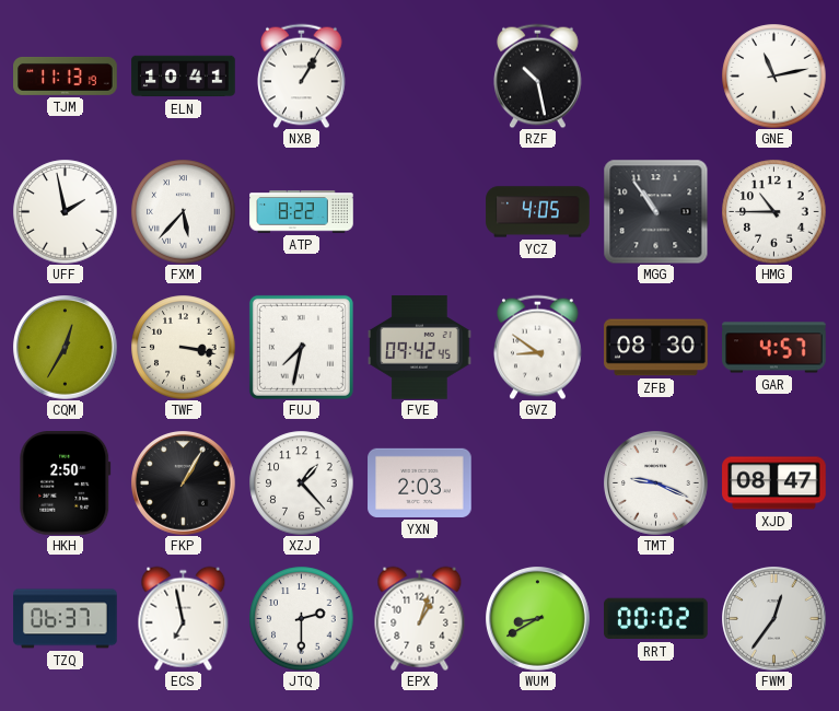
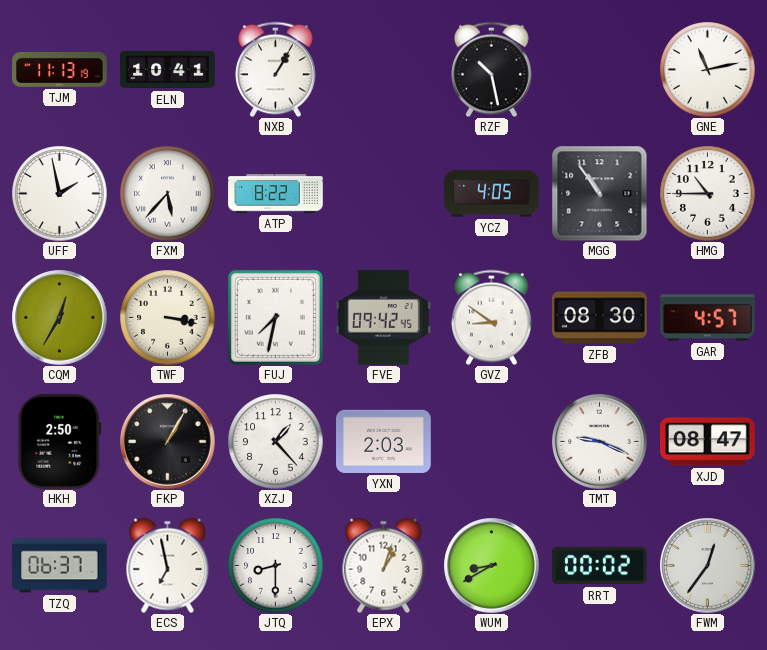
JTQ: 2:30 -> 8:30 (275, 565)
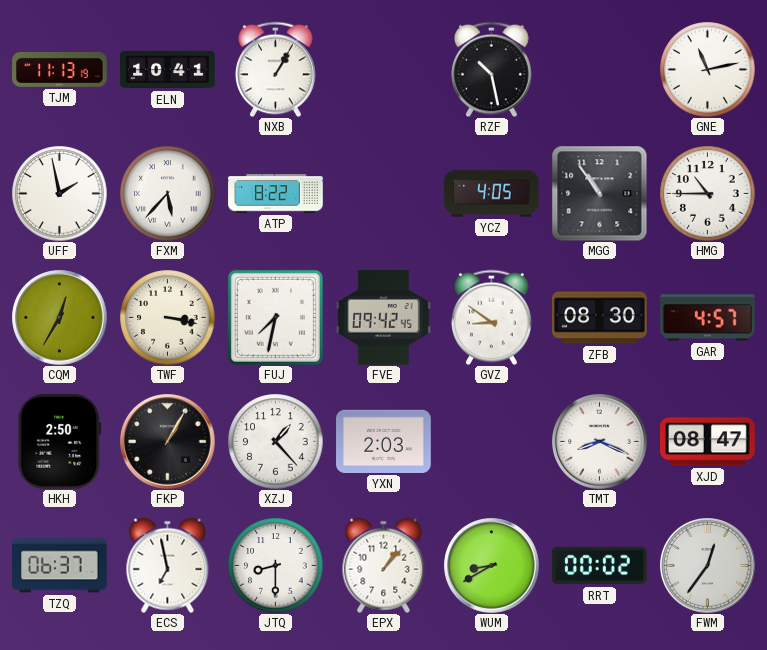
TMT: 9:19 -> 8:19 (600, 442)
EPX: 1:03 -> 1:07 (384, 565)
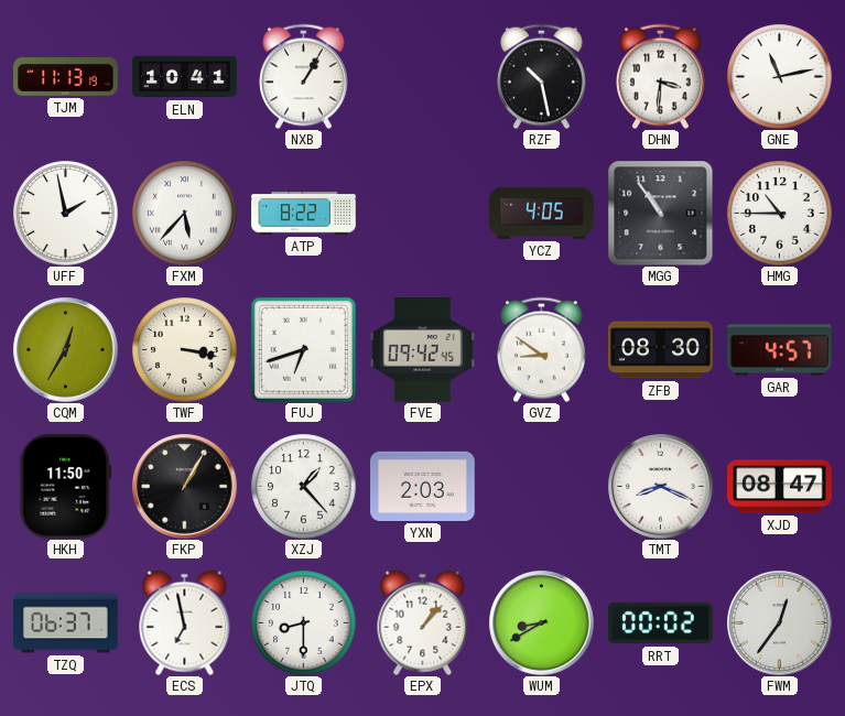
DHN: none -> 3:31 (661, 76)
FUJ: 7:32 -> 6:42 (303, 349)
HKH: 2:50 -> 11:50 (66, 487)
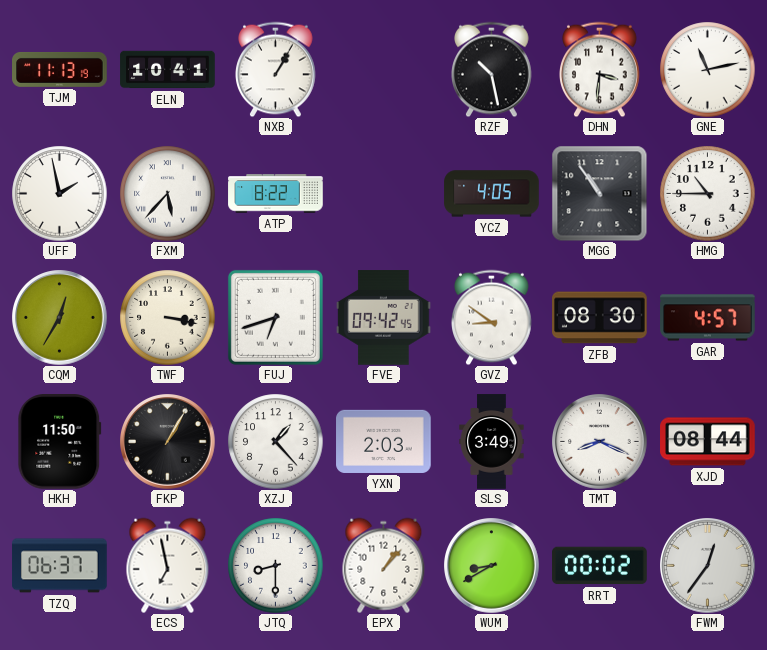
SLS: none -> 3:49 (492, 442)
XJD: 08:47 -> 08:44 (708, 442)
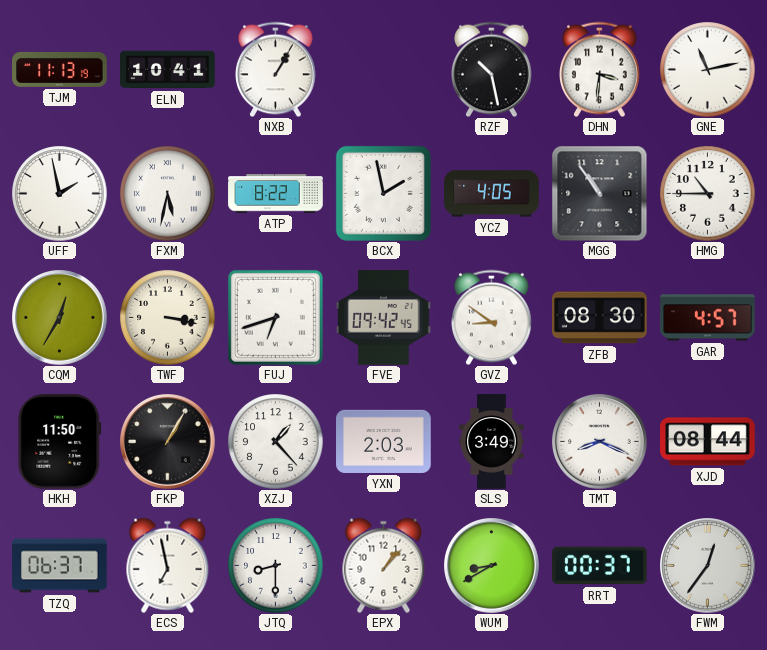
FXM: 5:37 -> 5:32 (167, 193)
BCX: none -> 1:58 (383, 193)
RRT: 00:02 -> 00:37 (600, 566)
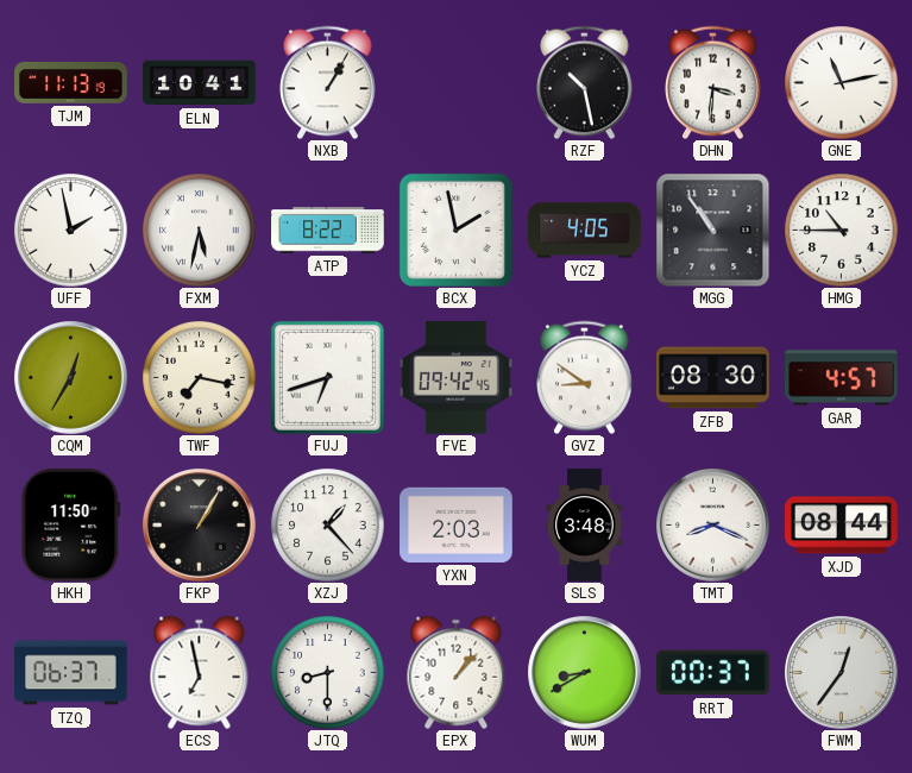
TWF: 3:17 -> 7:17 (199, 377)
SLS: 3:49 -> 3:48 (585, 526)
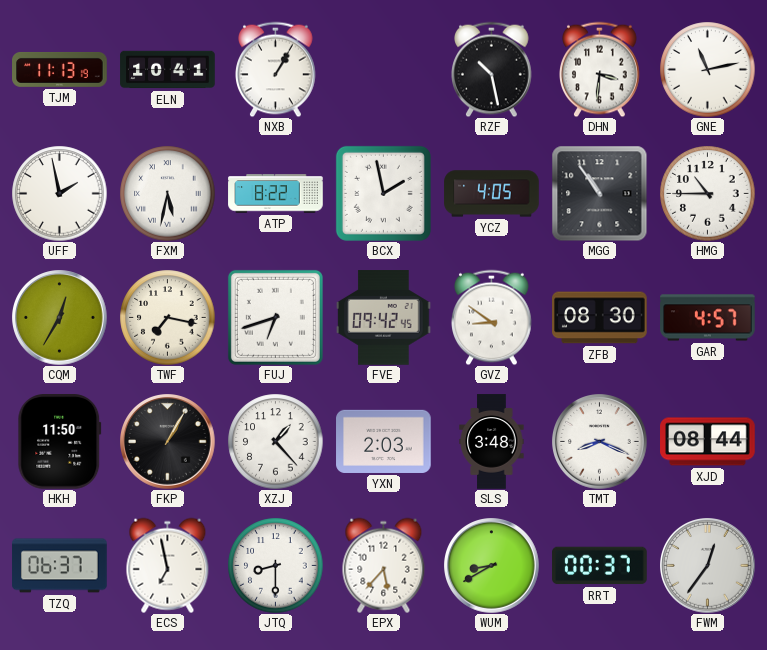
EPX: 1:07 -> 5:37 (384, 565)
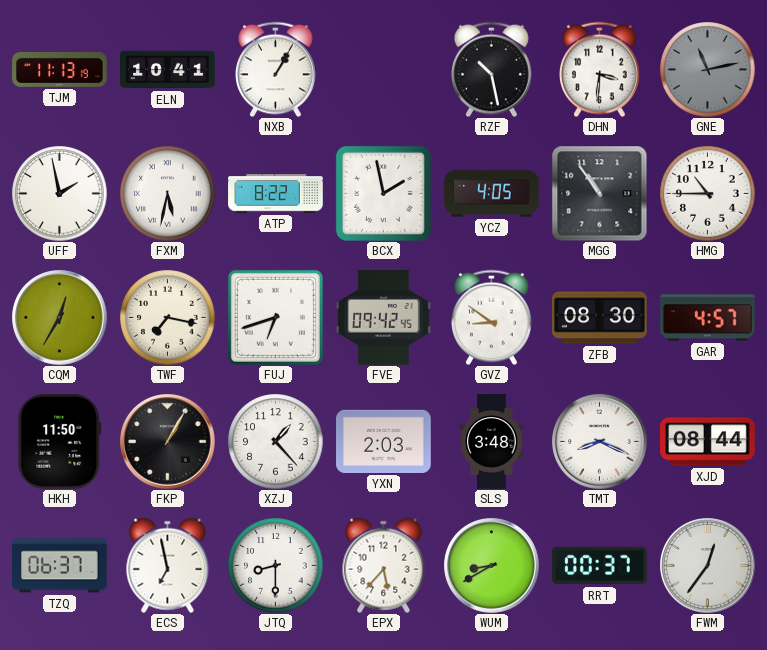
GNE dial: white -> grey (707, 69)
